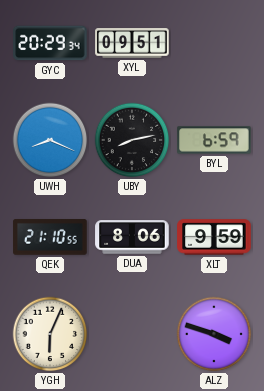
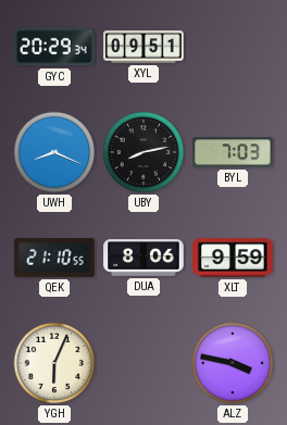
BYL: 6:59 -> 7:03 (233, 152)
ALZ: 3:48 -> 3:47 (233, 363)
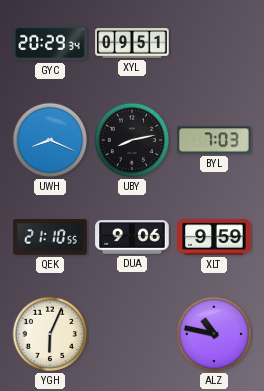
DUA: 8:06 -> 9:06 (132, 237)
ALZ: 3:47 -> 10:47 (214, 334)
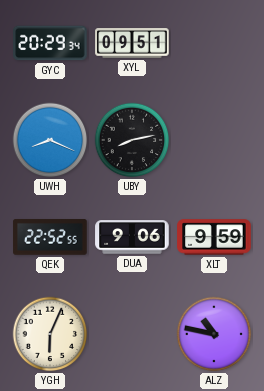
BYL: 7:03 -> none (214, 140)
QEK: 21:10 -> 22:52 (50, 238)
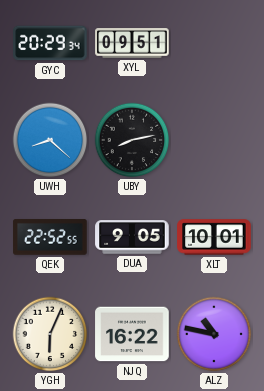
UWH: 8:19 -> 8:22 (50, 140)
DUA: 9:06 -> 9:05 (132, 237)
XLT: 9:59 -> 10:01 (214, 237)
NJQ: none -> 16:22 (132, 334)
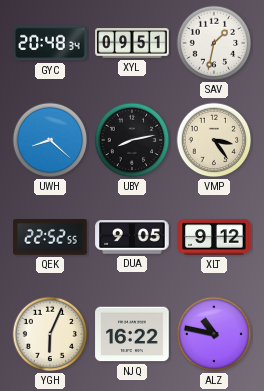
GYC: 20:29 -> 20:48 (50, 43)
SAV: none -> 1:32 (214, 43)
VMP: none -> 3:24 (214, 140)
XLT: 10:01 -> 9:12 (214, 237)
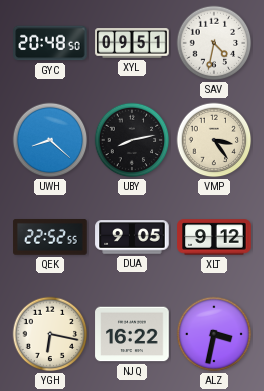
GYC: 20:48:34 -> 20:48:50 (50, 43)
SAV: 1:32 -> 4:32 (214, 43)
YGH: 6:04 -> 6:17 (50, 334)
ALZ: 10:47 -> 3:32 (214, 334)
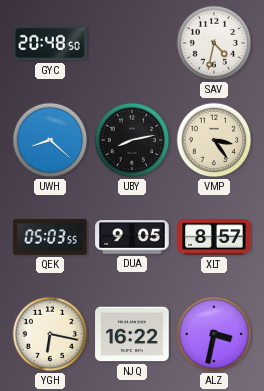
XYL: 09:51 -> none (132, 43)
QEK: 22:52 -> 05:03 (50, 238)
XLT: 9:12 -> 8:57 (214, 237)
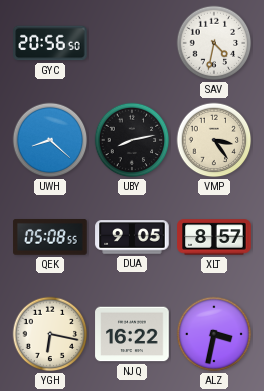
GYC: 20:48 -> 20:56 (50, 43)
QEK: 05:03 -> 05:08 (50, 238)
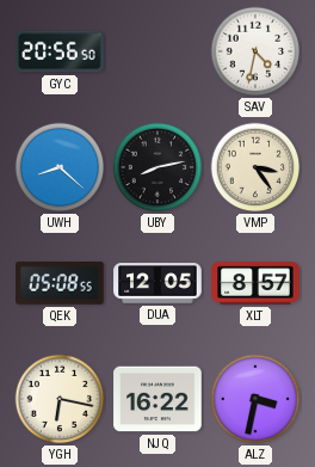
DUA: 9:05 -> 12:05 (157, 283)
